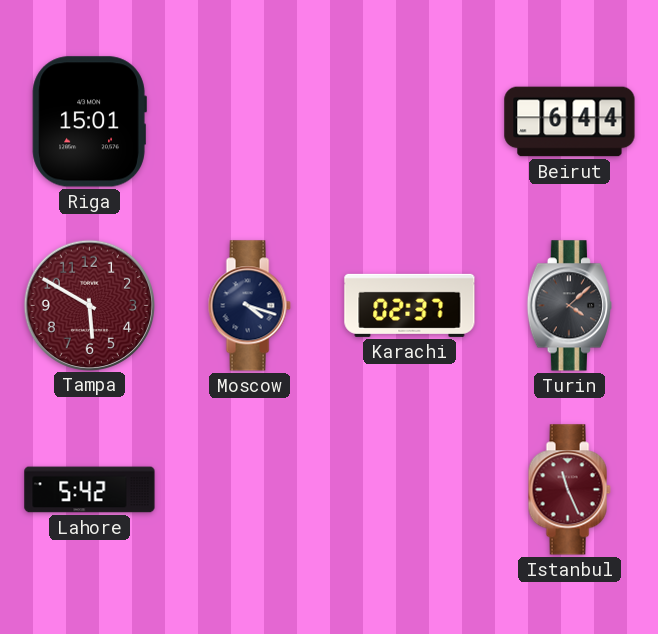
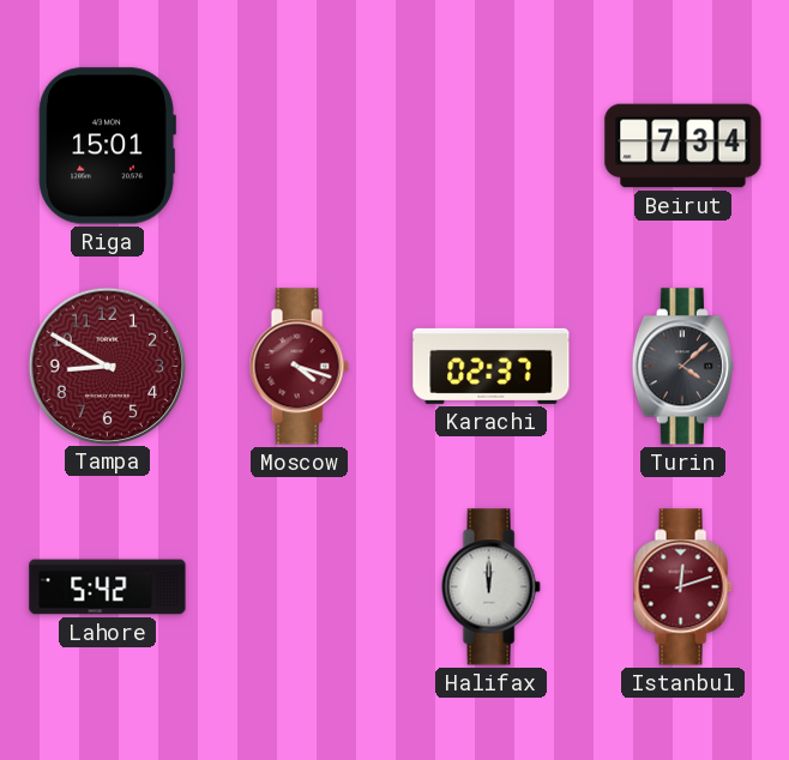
Beirut: 6:44 -> 7:34 (683, 146)
Tampa: 5:50 -> 8:50 (107, 366)
Moscow dial: navy -> burgundy (299, 367)
Halifax: none -> 12:00 (490, 587)
Istanbul: 11:26 -> 12:12 (682, 587)
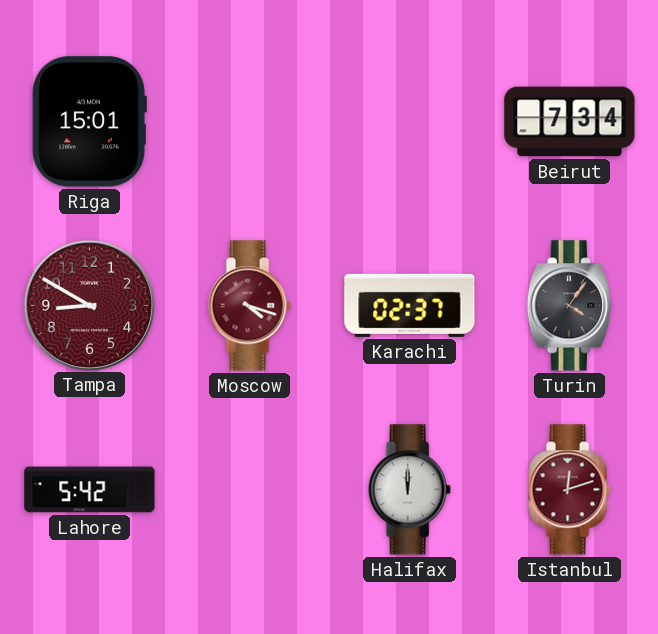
Turin: 4:08 -> 4:06 (569, 306)
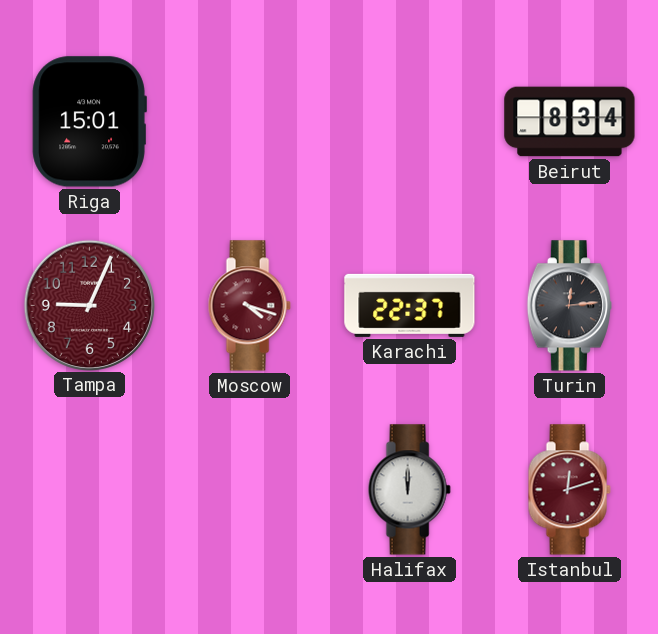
Beirut: 7:34 -> 8:34 (570, 122)
Tampa: 8:50 -> 9:04 (89, 305)
Karachi: 02:37 -> 22:37 (410, 305)
Turin: 4:06 -> 12:14 (569, 306)
Lahore: 5:42 -> none (90, 490)
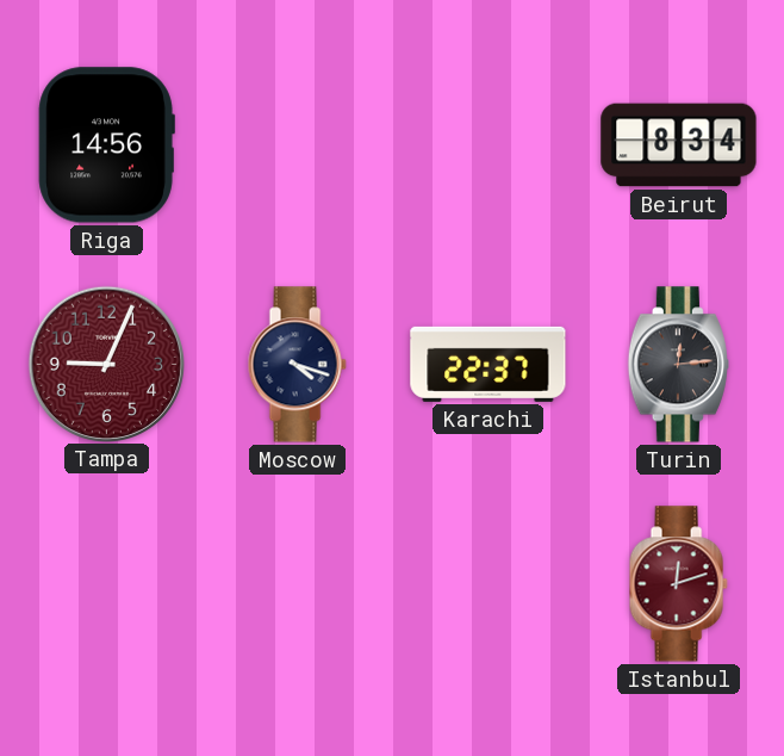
Riga: 15:01 -> 14:56 (106, 145)
Moscow dial: burgundy -> navy (297, 365)
Halifax: 12:00 -> none (409, 490)
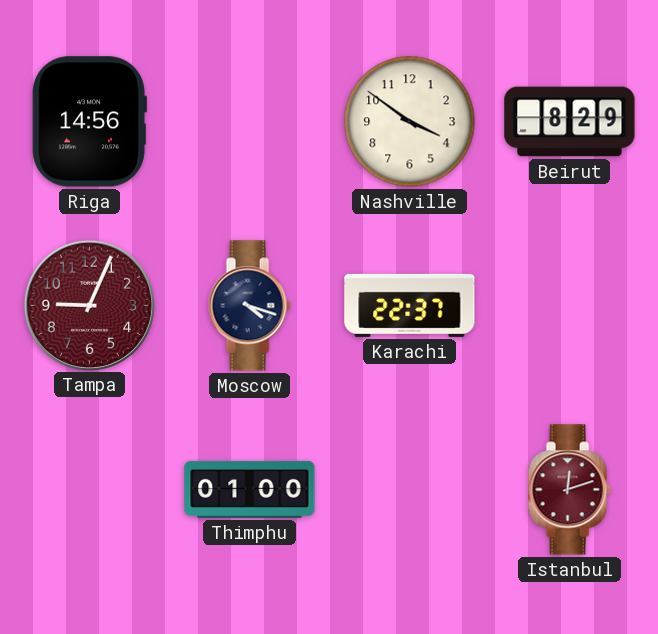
Nashville: none -> 3:51 (410, 122)
Beirut: 8:34 -> 8:29 (570, 122)
Turin: 12:14 -> none (678, 365)
Thimphu: none -> 01:00 (250, 489)
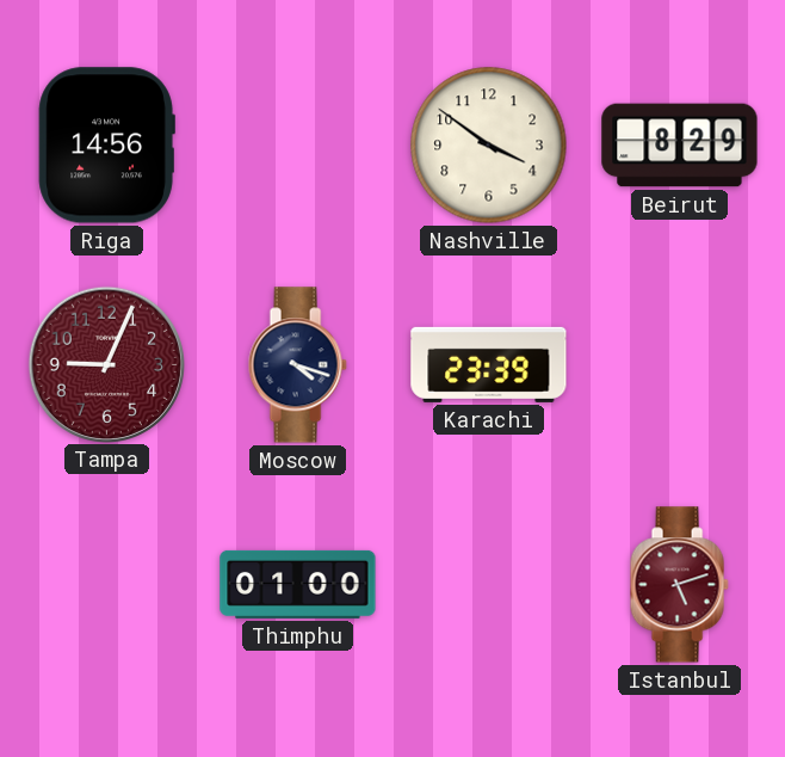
Karachi: 22:37 -> 23:39 (489, 364)
Istanbul: 12:12 -> 5:12 (679, 585)
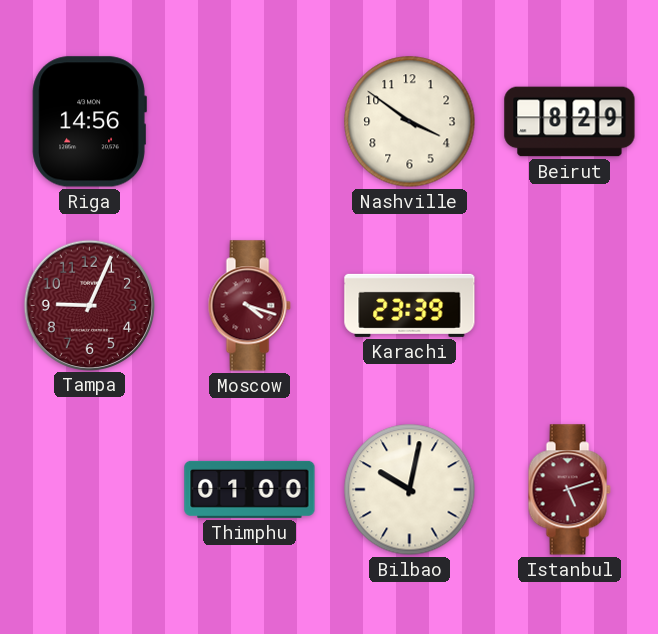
Moscow dial: navy -> burgundy (249, 306)
Bilbao: none -> 10:02 (410, 490)
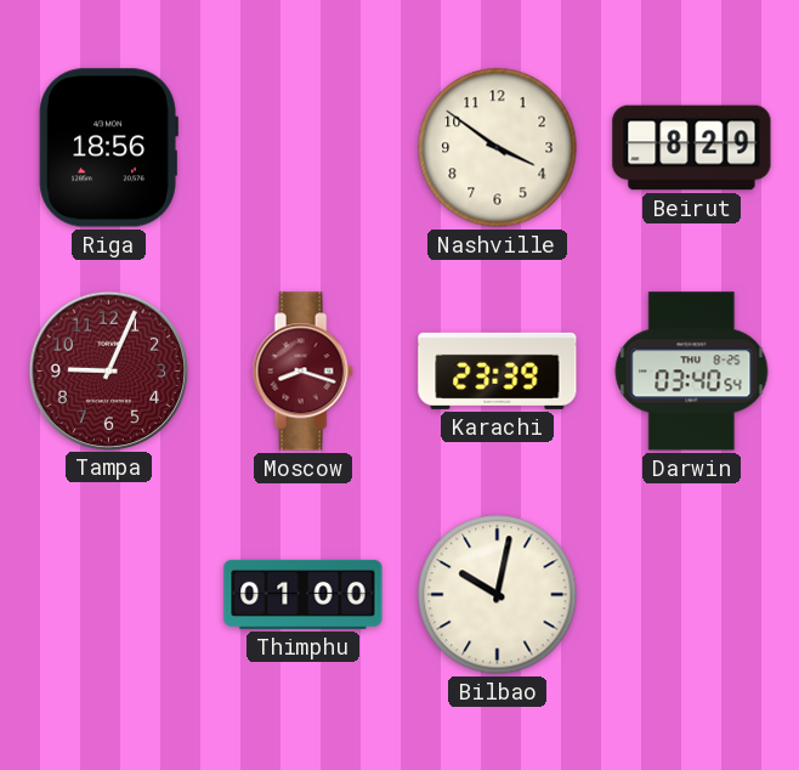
Riga: 14:56 -> 18:56 (108, 148)
Moscow: 4:18 -> 8:18 (302, 372)
Darwin: none -> 03:40 (692, 372)
Istanbul: 5:12 -> none (569, 490)
